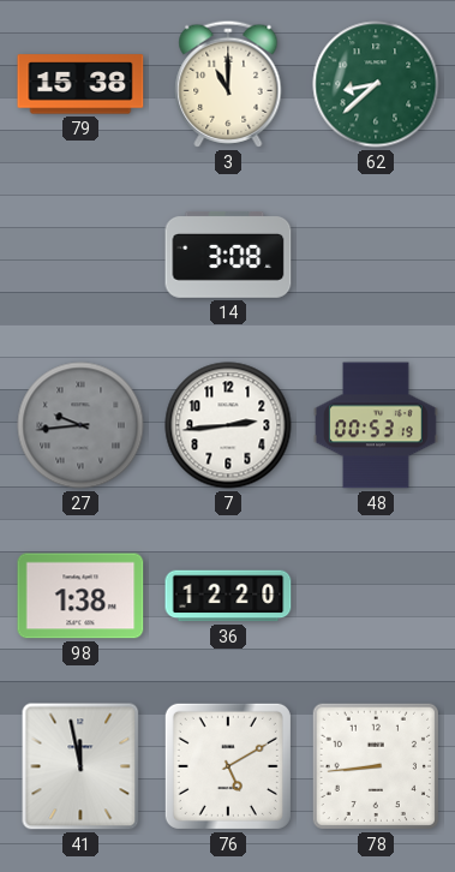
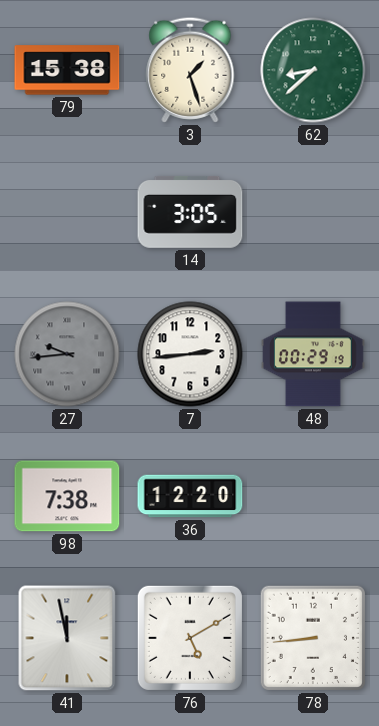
3: 11:00 -> 1:27 (190, 70)
14: 3:08 -> 3:05 (190, 212)
48: 00:53 -> 00:29 (313, 354)
98: 1:38 -> 7:38 (67, 496)
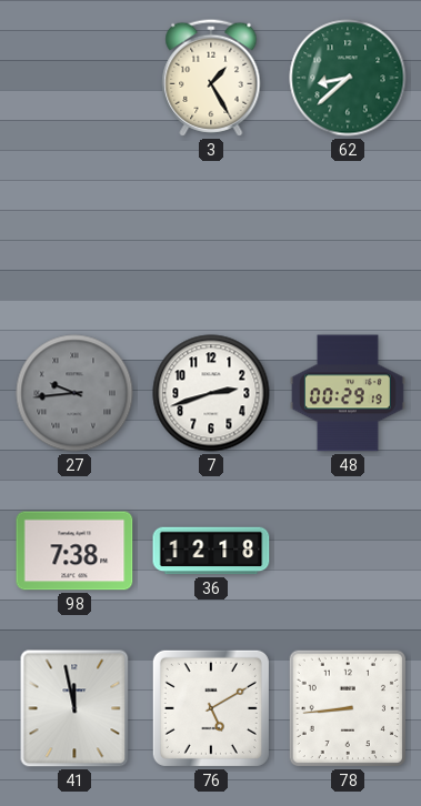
79: 15:38 -> none (67, 70)
3: 1:27 -> 1:25 (211, 78)
14: 3:05 -> none (190, 212)
7: 2:44 -> 2:42 (211, 393)
36: 12:20 -> 12:18 (211, 551)
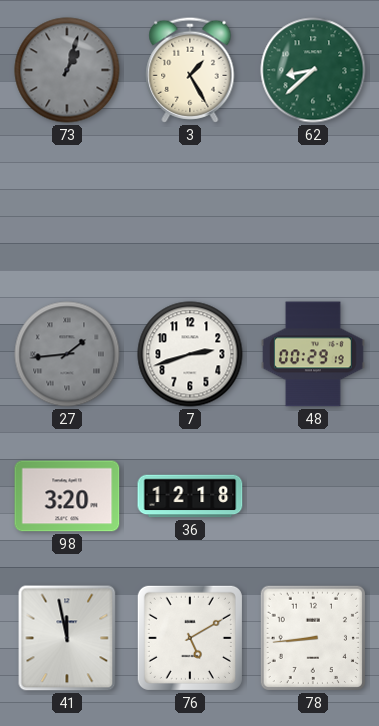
73: none -> 1:03 (67, 70)
27: 9:44 -> 1:44 (67, 354)
98: 7:38 -> 3:20 (67, 496)
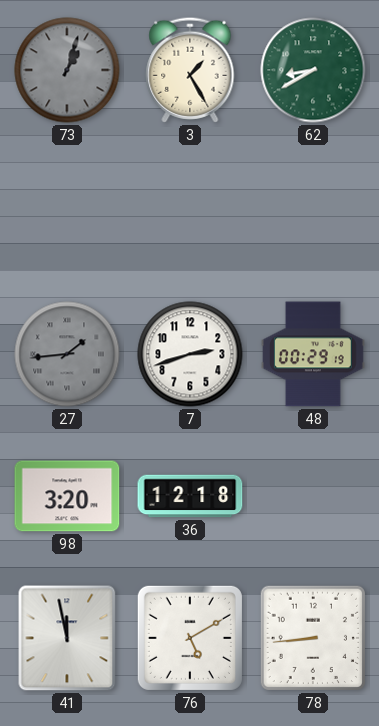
62: 8:38 -> 8:40 (313, 70)
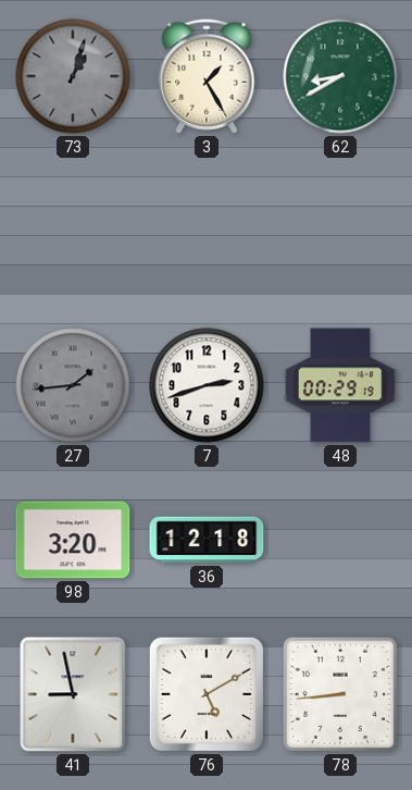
41: 11:58 -> 8:58 (73, 694)
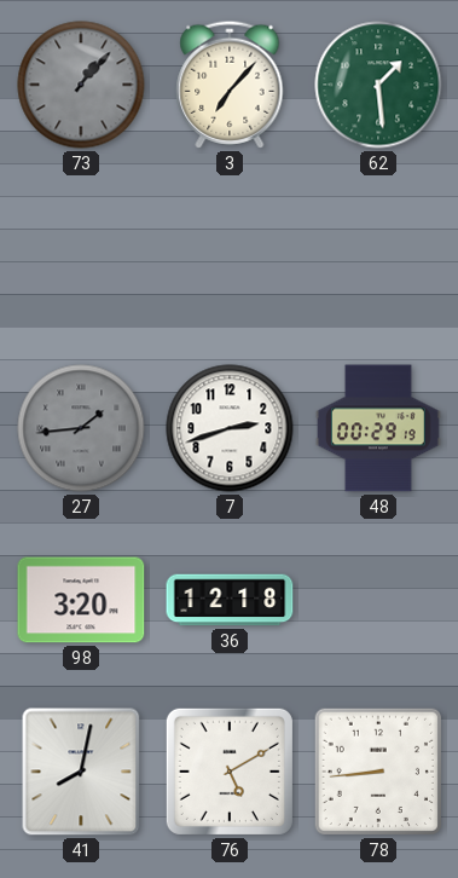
73: 1:03 -> 1:07 (81, 85)
3: 1:25 -> 7:07 (230, 85)
62: 8:40 -> 1:29 (378, 85)
41: 8:58 -> 8:02 (81, 772)
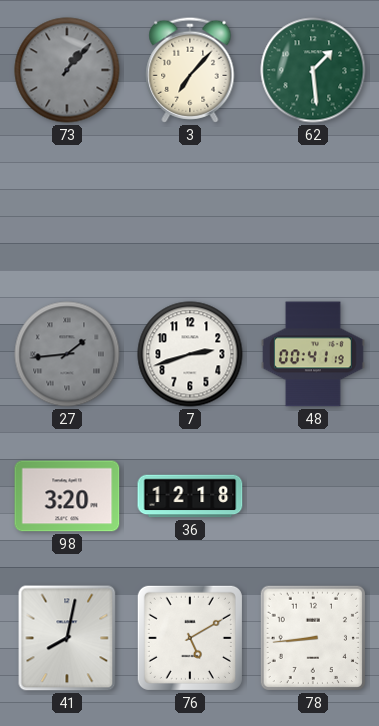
48: 00:29 -> 00:41 (313, 354)
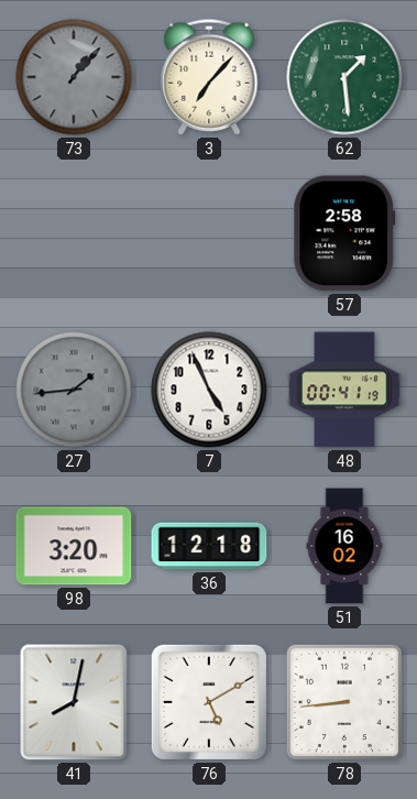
57: none -> 2:58 (344, 233)
7: 2:42 -> 4:56 (209, 390)
51: none -> 16:02 (344, 546)
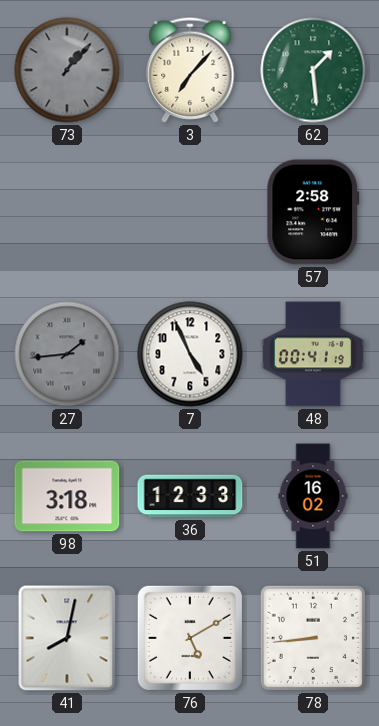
98: 3:20 -> 3:18 (67, 496)
36: 12:18 -> 12:33 (190, 496)
